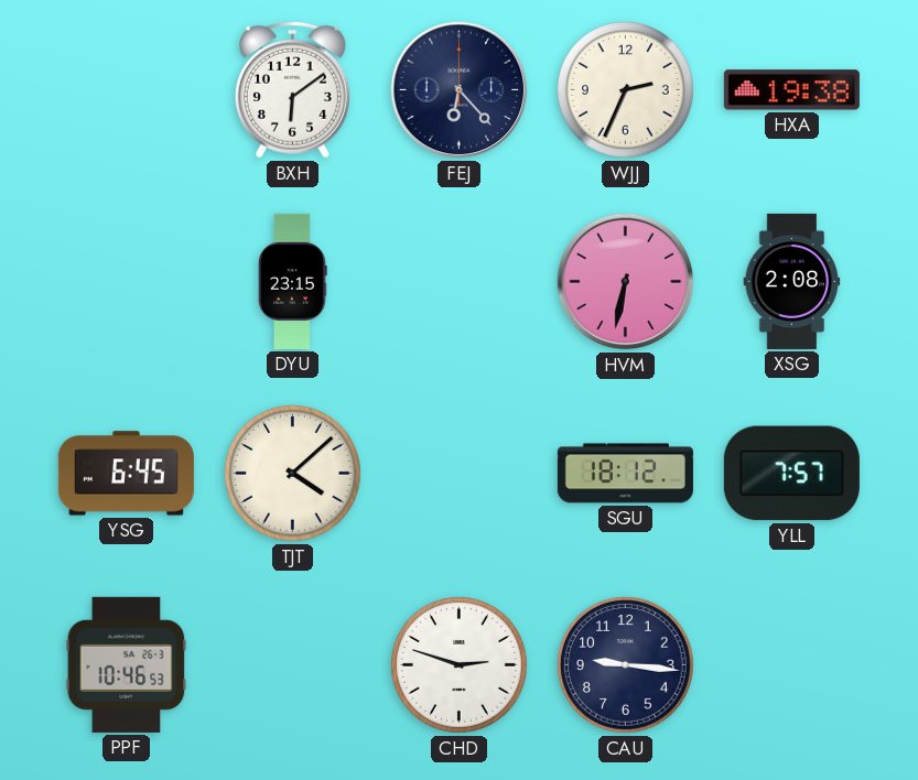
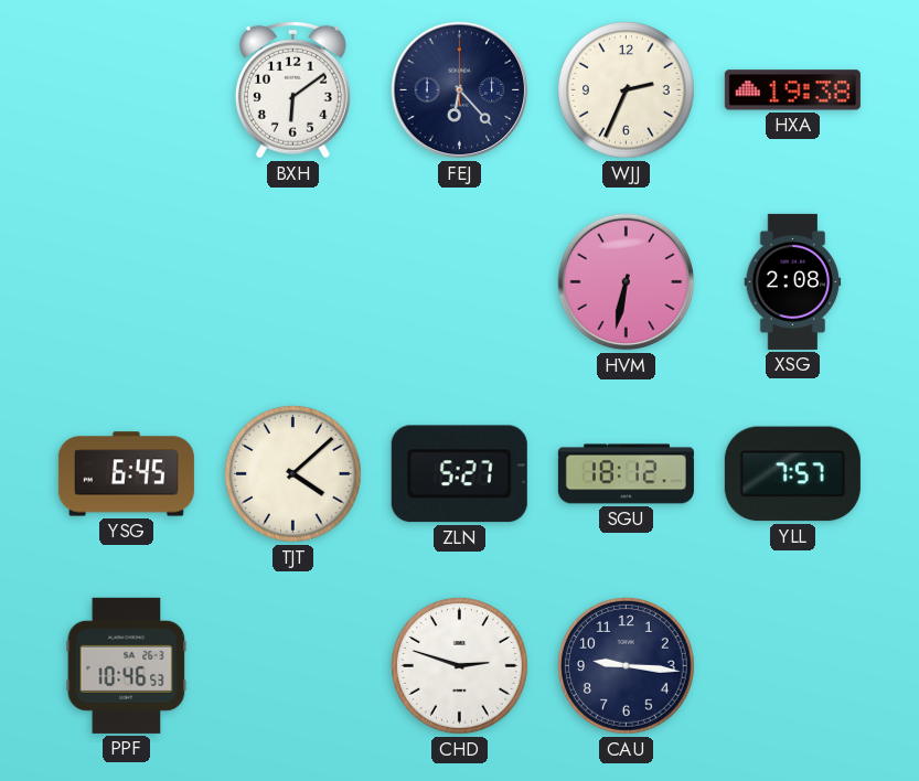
DYU: 23:15 -> none (293, 281)
ZLN: none -> 5:27 (459, 474)
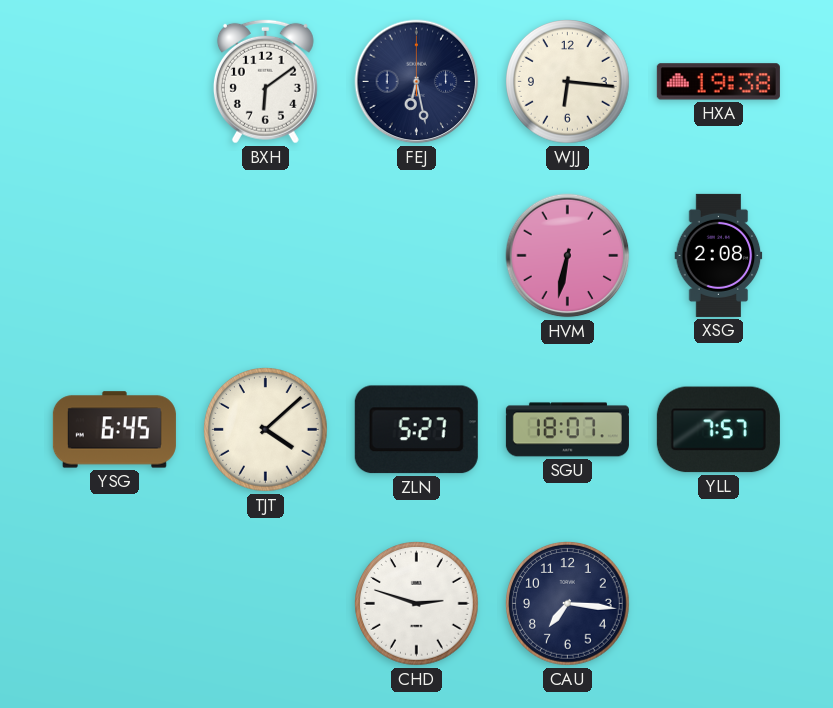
FEJ: 6:23 -> 6:28 (417, 82)
WJJ: 2:34 -> 6:16 (568, 82)
SGU: 18:12 -> 18:07 (567, 430)
PPF: 10:46 -> none (127, 665)
CAU: 9:16 -> 7:16 (568, 604)
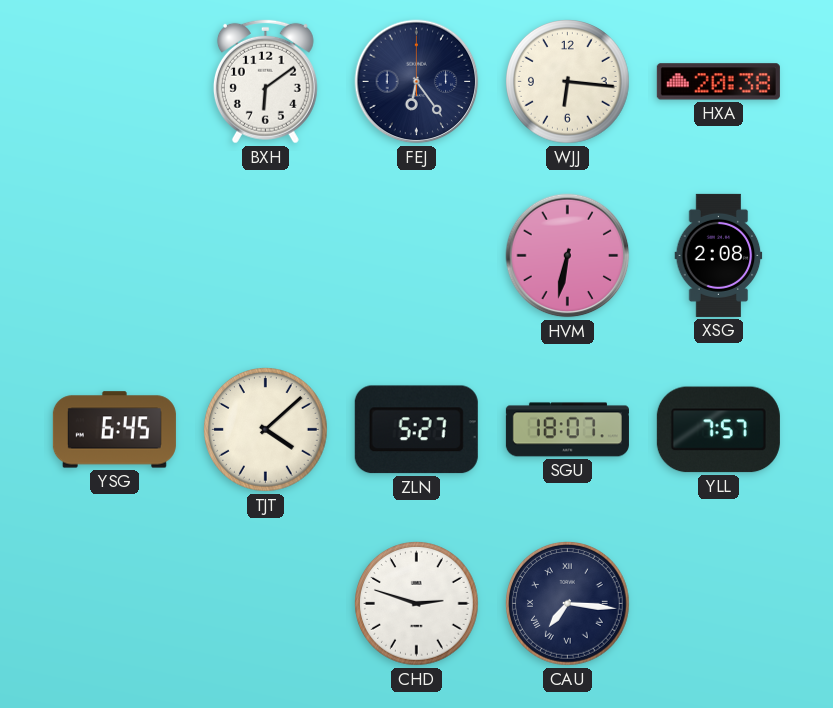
FEJ: 6:28 -> 6:24 (417, 82)
HXA: 19:38 -> 20:38 (718, 82)
CAU numerals: Arabic -> Roman (568, 604)
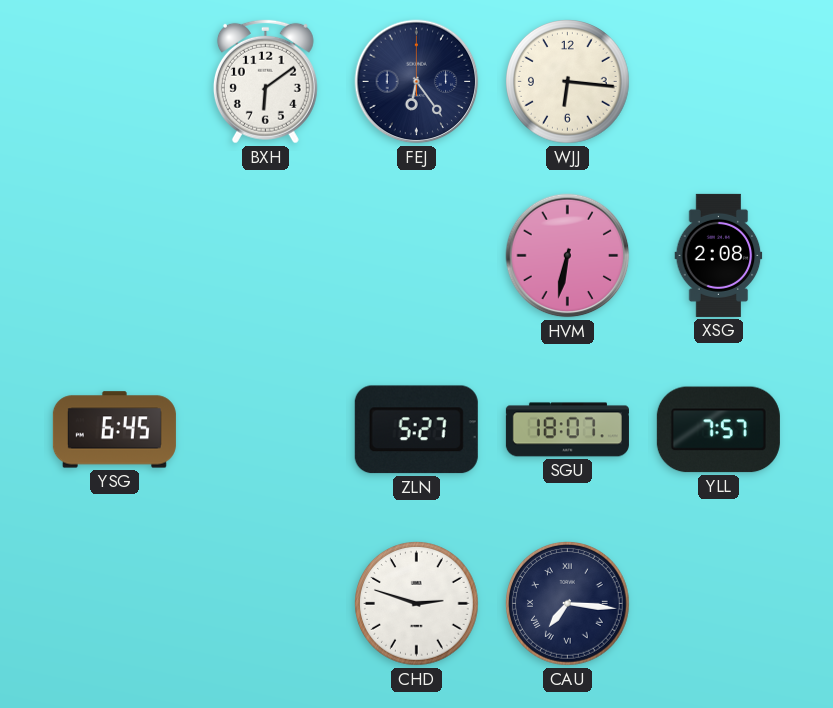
HXA: 20:38 -> none (718, 82)
TJT: 4:08 -> none (266, 430)
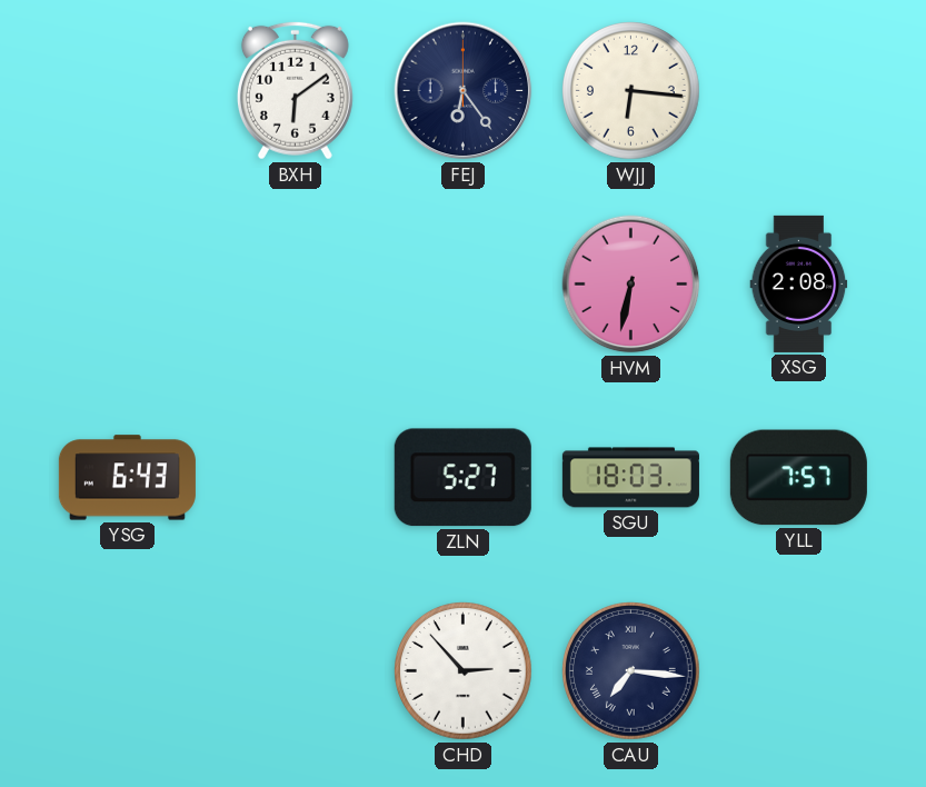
YSG: 6:45 -> 6:43 (127, 478)
SGU: 18:07 -> 18:03 (630, 478)
CHD: 2:48 -> 2:53 (464, 671)
